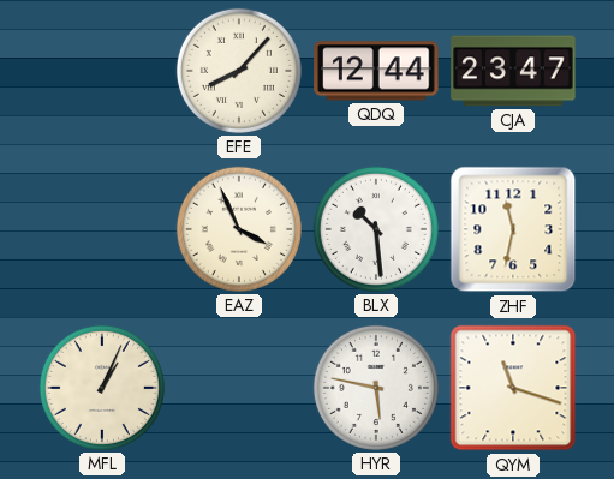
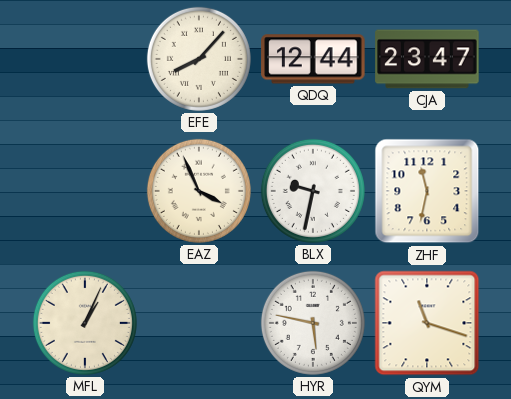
BLX: 10:29 -> 9:32 (313, 191)
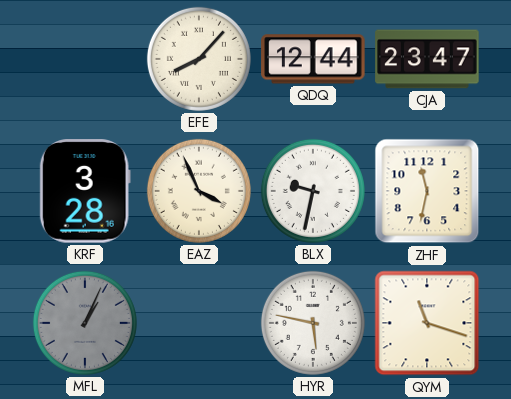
KRF: none -> 3:28 (85, 191)
MFL dial: cream -> grey (85, 323)
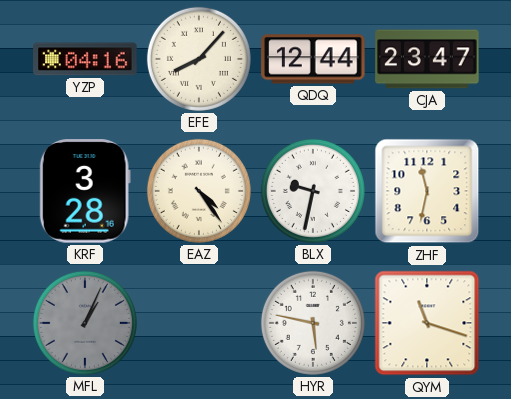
YZP: none -> 04:16 (85, 59)
EAZ: 3:56 -> 4:24 (199, 191)
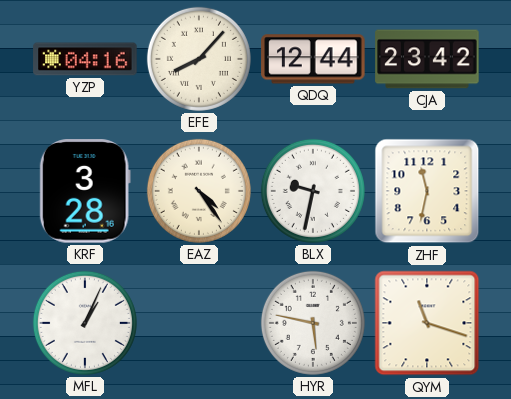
CJA: 23:47 -> 23:42 (427, 59)
MFL dial: grey -> white (85, 323)
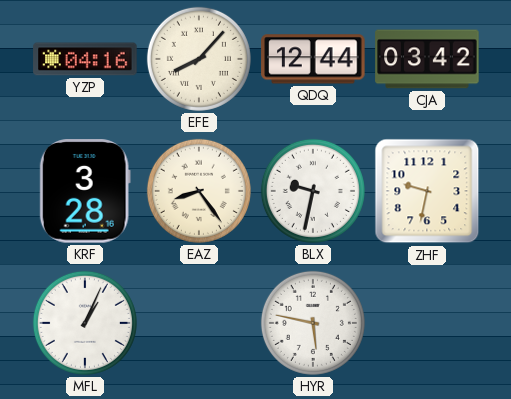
CJA: 23:42 -> 03:42 (427, 59)
EAZ: 4:24 -> 8:24 (199, 191)
ZHF: 11:32 -> 9:32 (427, 191)
QYM: 11:18 -> none (427, 323)
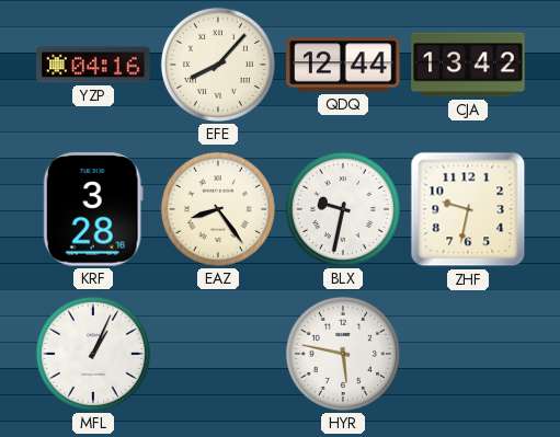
CJA: 03:42 -> 13:42 (468, 65)
